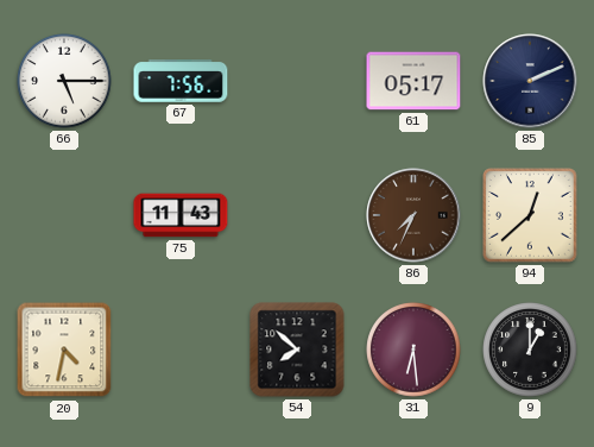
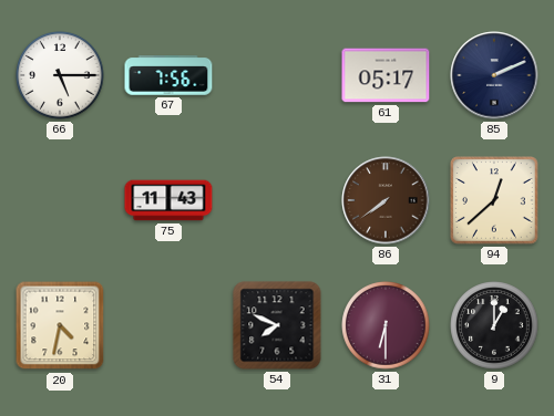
86: 7:34 -> 7:39 (386, 200)
54: 7:52 -> 7:49 (277, 325)
31: 6:29 -> 6:30 (386, 325)
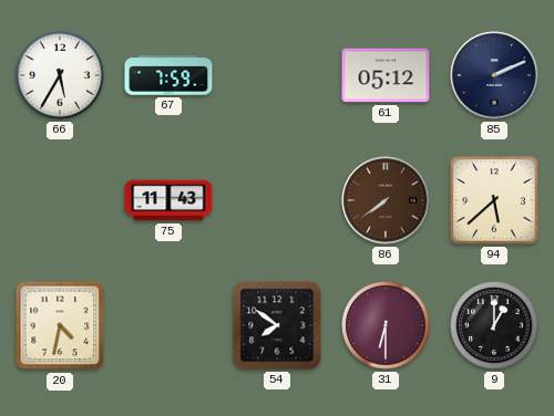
66: 5:15 -> 5:35 (60, 75)
67: 7:56 -> 7:59 (168, 75)
61: 05:17 -> 05:12 (386, 75)
94: 12:38 -> 5:38 (494, 200)
54: 7:49 -> 7:51 (277, 325)
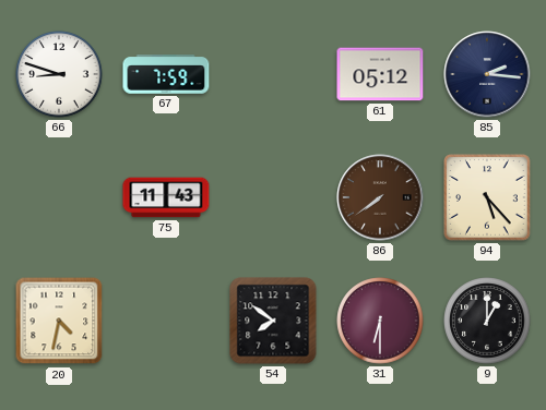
66: 5:35 -> 8:48 (59, 74)
85: 2:11 -> 2:16 (487, 74)
94: 5:38 -> 5:23 (487, 197)
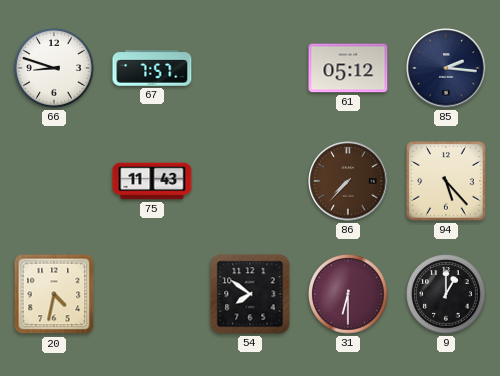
67: 7:59 -> 7:57 (152, 68)
86: 7:39 -> 7:37 (348, 181)
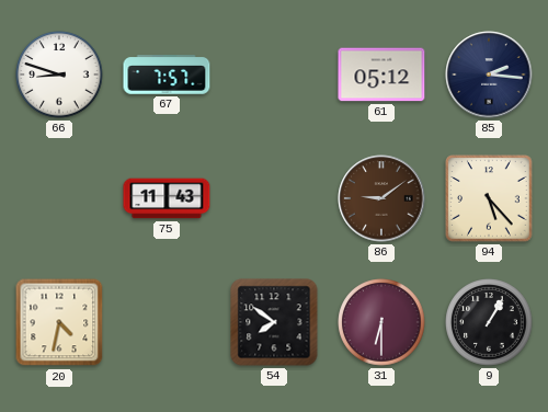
86: 7:37 -> 9:09 (381, 198)
9: 1:00 -> 1:05 (489, 322)
